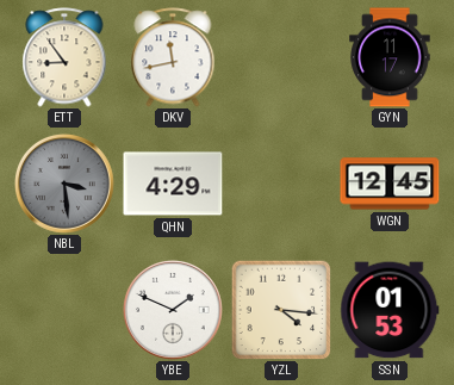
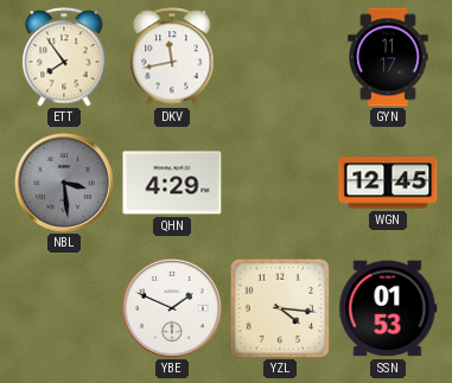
ETT: 8:54 -> 7:54 (64, 57)
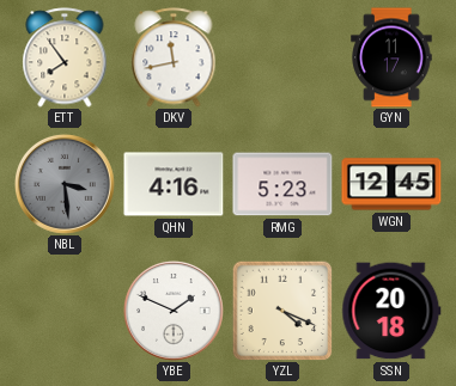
QHN: 4:29 -> 4:16 (174, 184)
RMG: none -> 5:23 (282, 184)
YZL: 4:16 -> 4:19 (282, 311)
SSN: 01:53 -> 20:18 (391, 311)
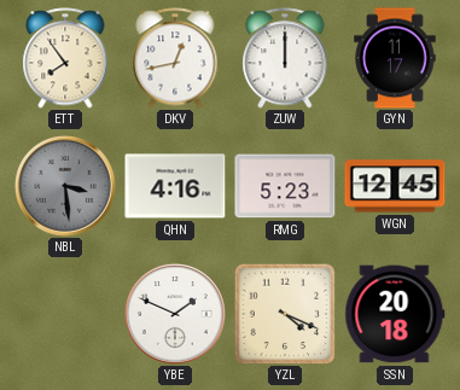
DKV: 11:43 -> 12:43 (175, 58)
ZUW: none -> 12:00 (285, 58)
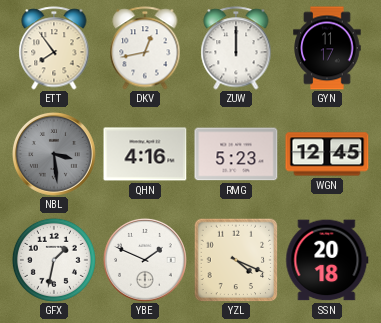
GFX: none -> 1:32 (54, 260)
